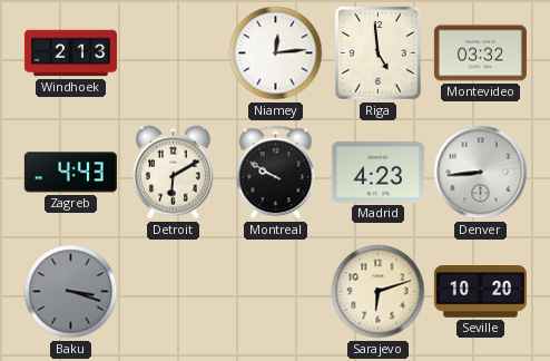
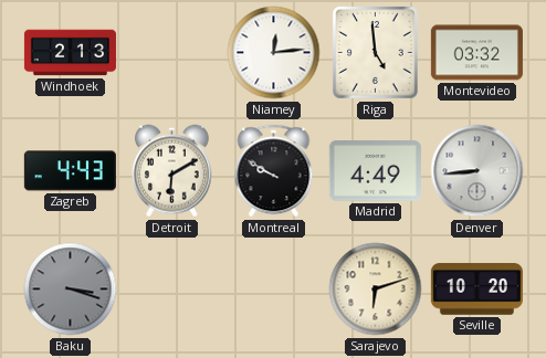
Madrid: 4:23 -> 4:49 (375, 171)
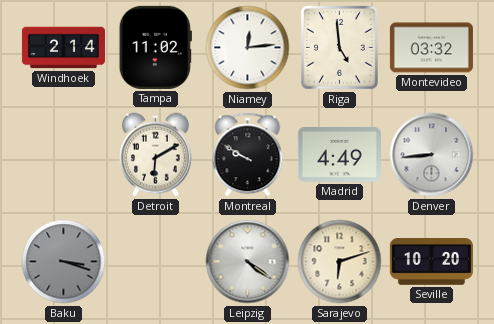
Windhoek: 2:13 -> 2:14 (63, 48)
Tampa: none -> 11:02 (155, 47)
Zagreb: 4:43 -> none (70, 171)
Leipzig: none -> 4:21 (248, 262)
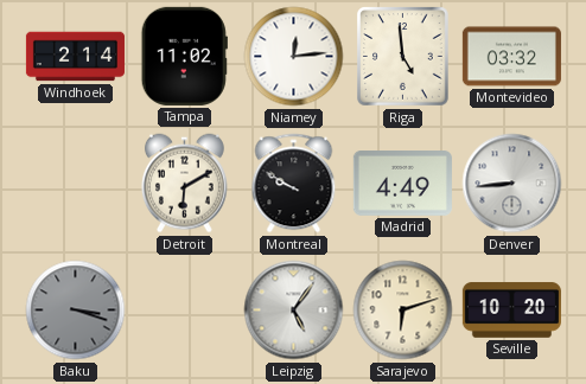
Leipzig: 4:21 -> 5:06 (294, 311)
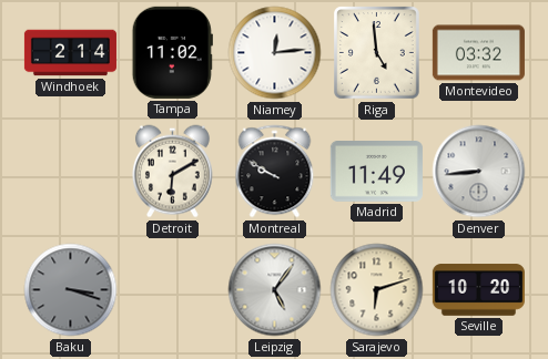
Madrid: 4:49 -> 11:49 (376, 172)
